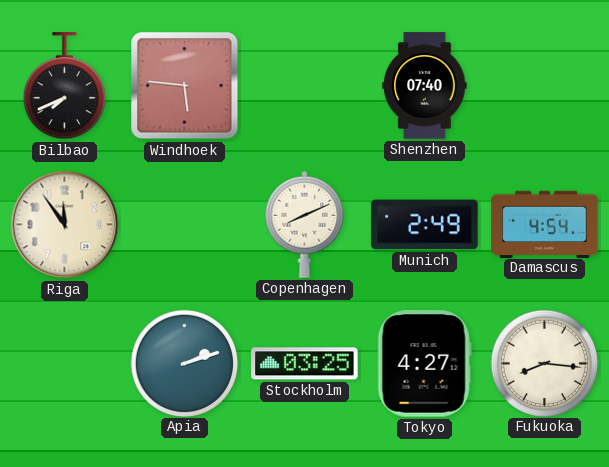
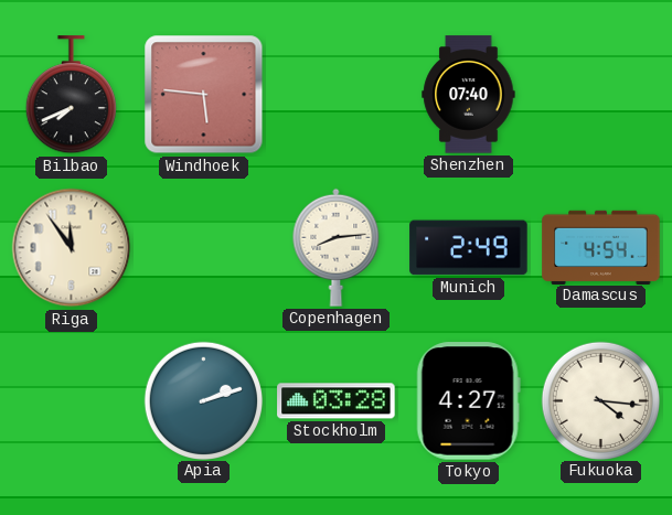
Copenhagen: 8:11 -> 8:14 (337, 247)
Stockholm: 03:25 -> 03:28 (337, 401)
Fukuoka: 8:16 -> 4:16 (600, 400)
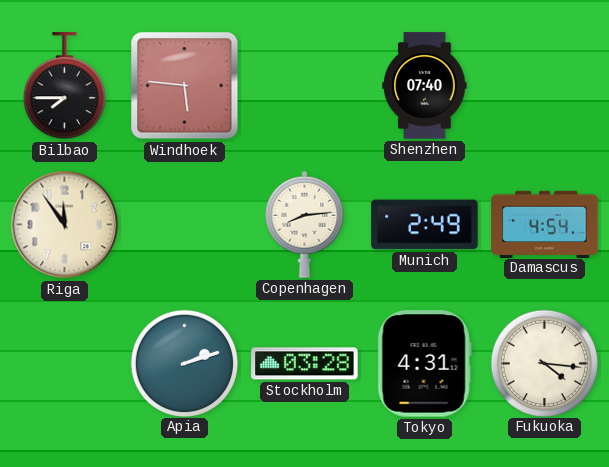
Bilbao: 7:41 -> 7:45 (64, 86)
Tokyo: 4:27 -> 4:31 (424, 364)
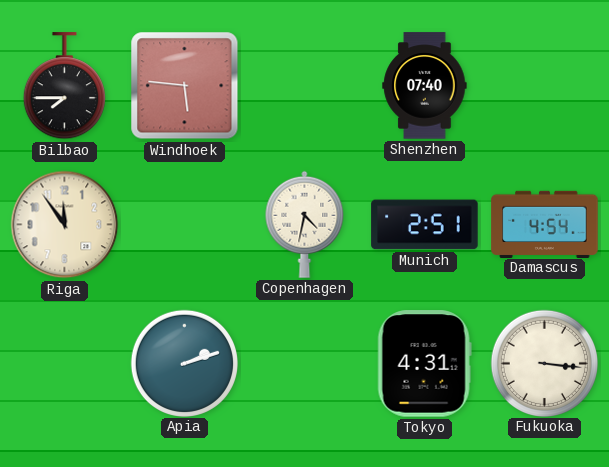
Copenhagen: 8:14 -> 4:32 (305, 224)
Munich: 2:49 -> 2:51 (425, 225)
Stockholm: 03:28 -> none (305, 364)
Fukuoka: 4:16 -> 3:16 (544, 363)
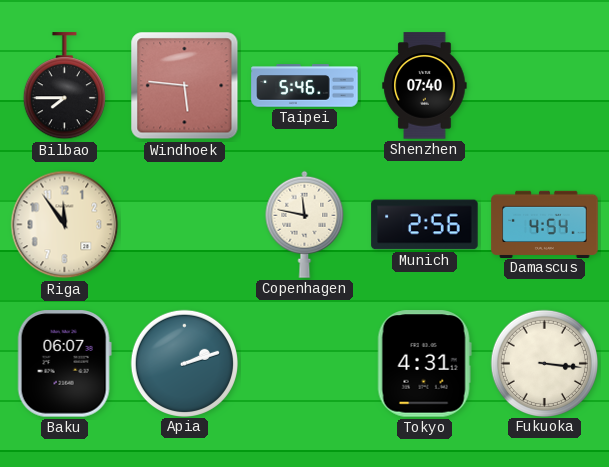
Taipei: none -> 5:46 (305, 86)
Copenhagen: 4:32 -> 11:47 (305, 224)
Munich: 2:51 -> 2:56 (425, 225)
Baku: none -> 06:07 (64, 364)
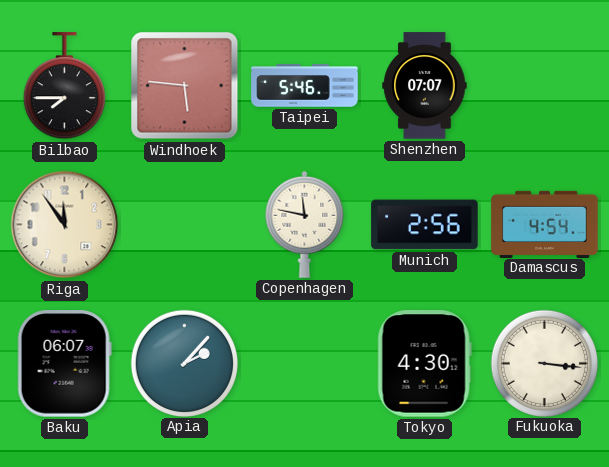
Shenzhen: 07:40 -> 07:07 (425, 86)
Apia: 2:12 -> 2:07 (184, 363)
Tokyo: 4:31 -> 4:30 (424, 364)
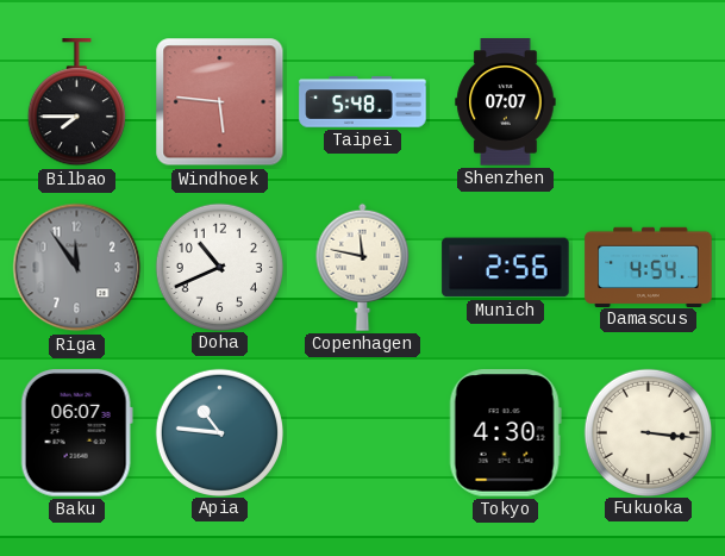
Taipei: 5:46 -> 5:48 (363, 102)
Riga dial: cream -> grey (77, 268)
Doha: none -> 10:41 (219, 267)
Apia: 2:07 -> 10:46 (219, 432)
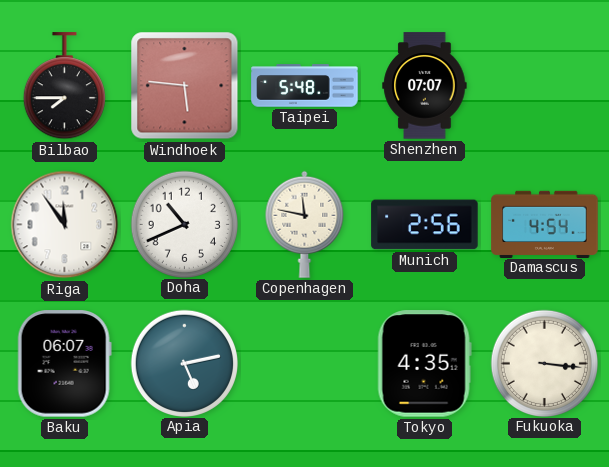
Riga dial: grey -> white (65, 225)
Apia: 10:46 -> 5:13 (184, 363)
Tokyo: 4:30 -> 4:35 (424, 364)
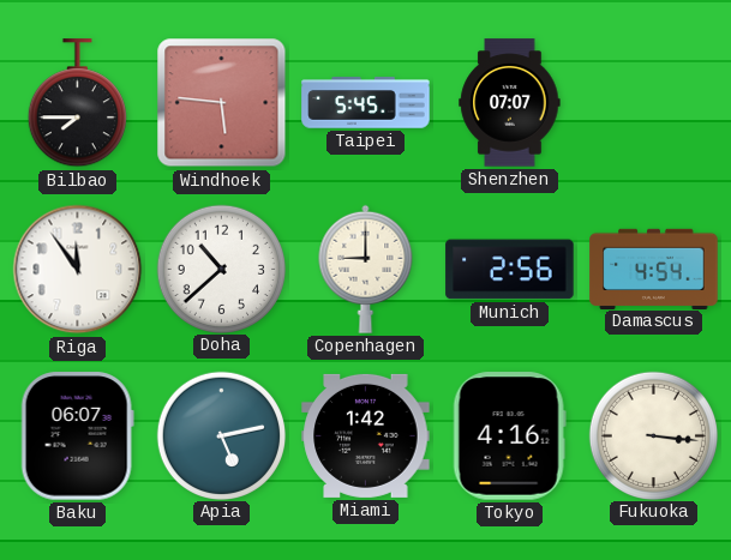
Taipei: 5:48 -> 5:45 (366, 103)
Doha: 10:41 -> 10:38 (221, 269)
Copenhagen: 11:47 -> 9:00 (366, 269)
Miami: none -> 1:42 (366, 435)
Tokyo: 4:35 -> 4:16 (509, 436)
